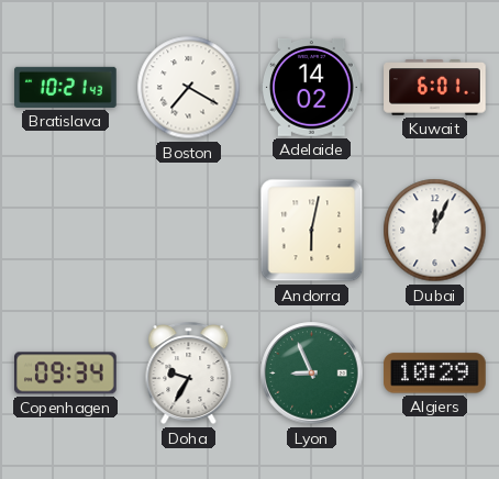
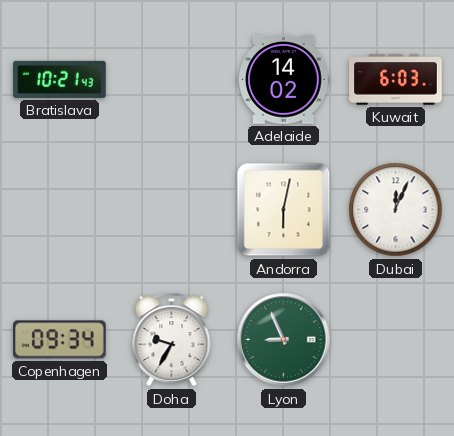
Boston: 7:20 -> none (189, 88)
Kuwait: 6:01 -> 6:03 (396, 80)
Algiers: 10:29 -> none (435, 374)
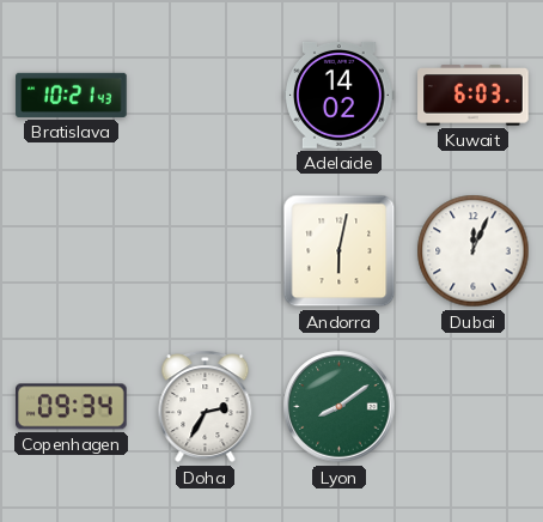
Doha: 9:35 -> 2:35 (206, 407)
Lyon: 8:56 -> 8:09 (340, 407)
